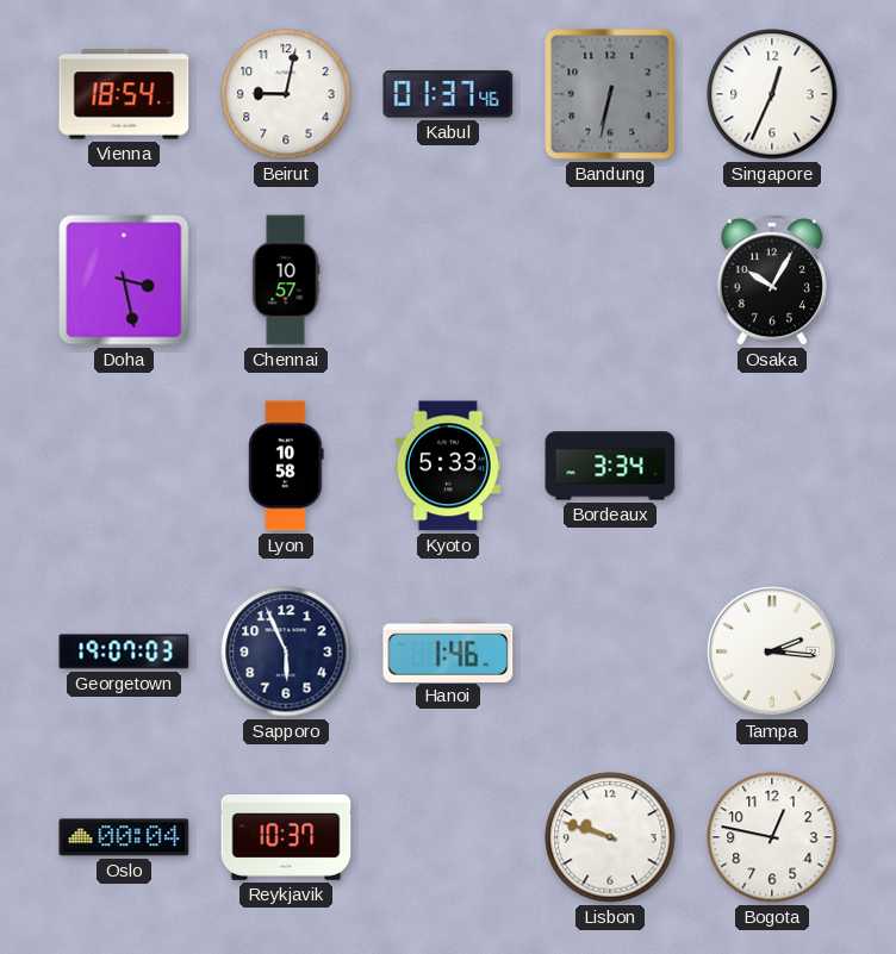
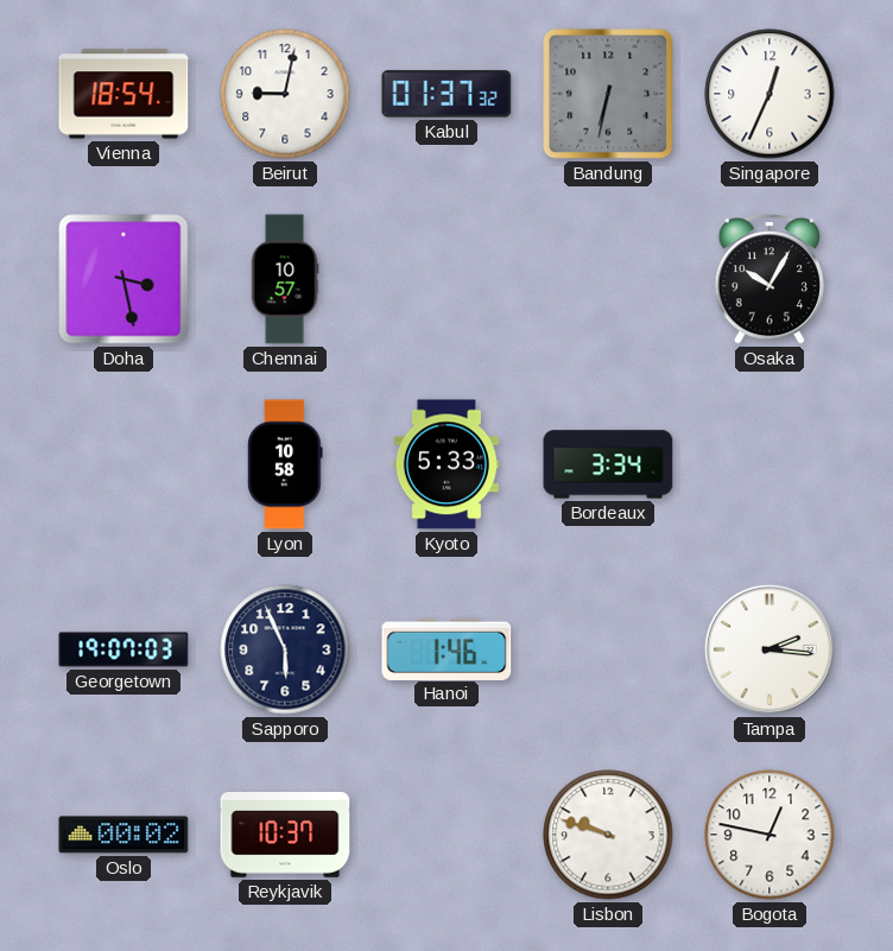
Kabul: 01:37:46 -> 01:37:32 (446, 94)
Oslo: 00:04 -> 00:02 (123, 835)
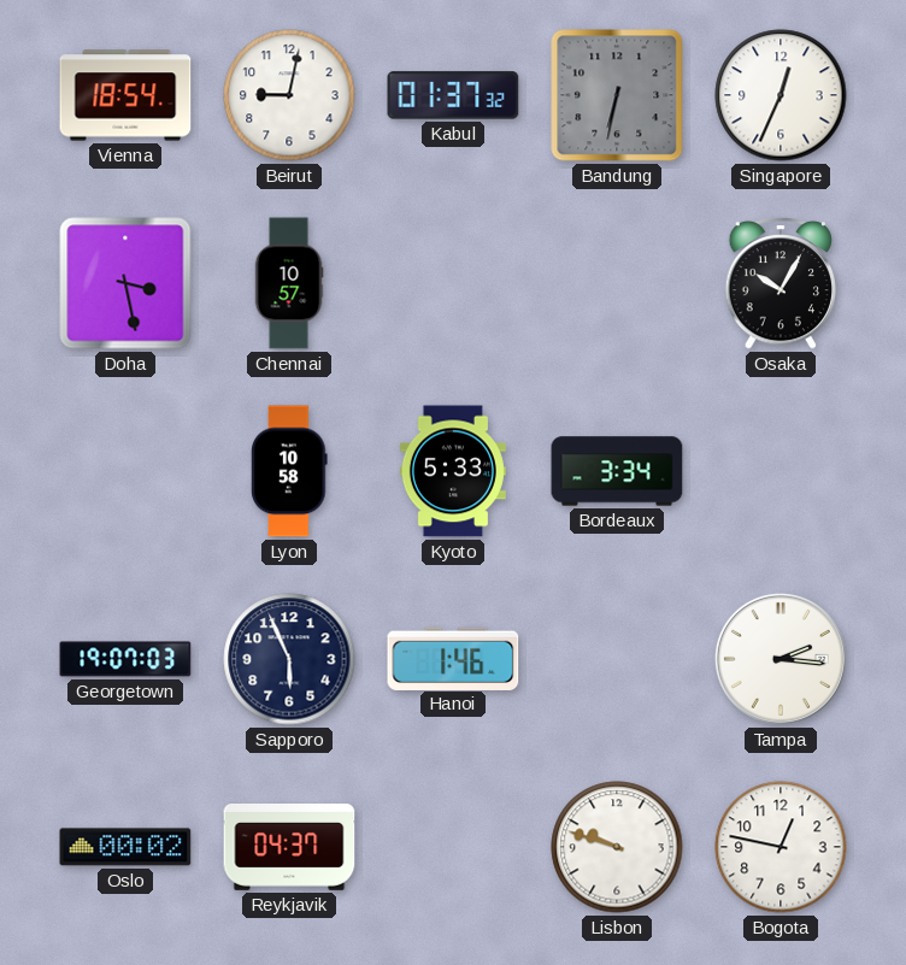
Reykjavik: 10:37 -> 04:37 (289, 848)
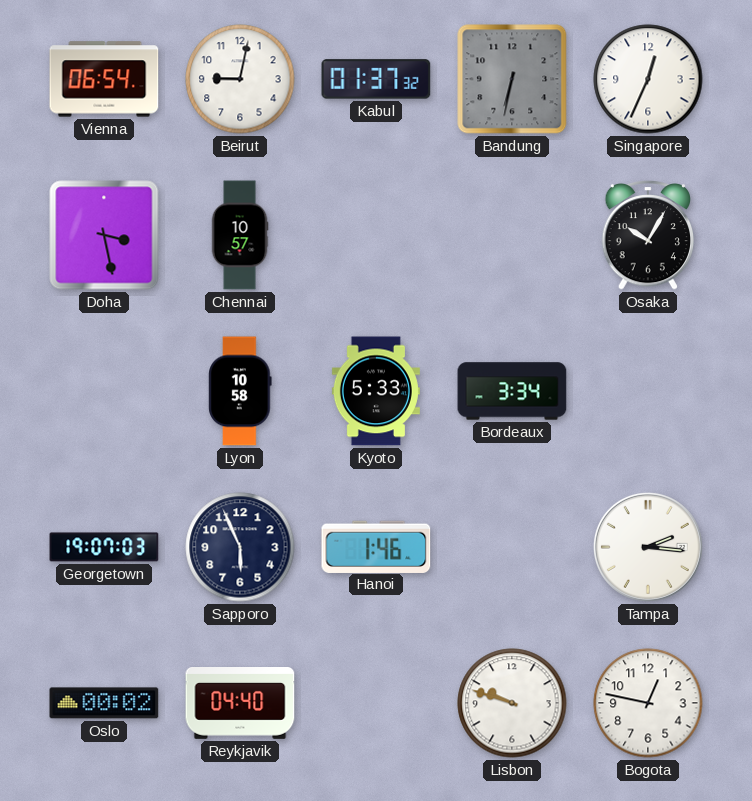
Vienna: 18:54 -> 06:54 (104, 79)
Reykjavik: 04:37 -> 04:40 (240, 704)
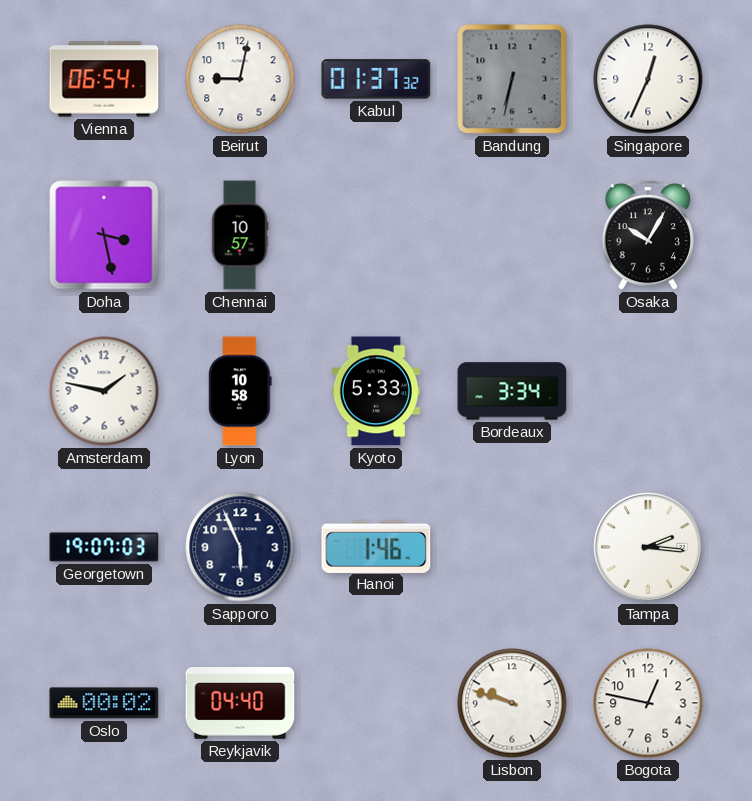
Amsterdam: none -> 1:47 (104, 391)
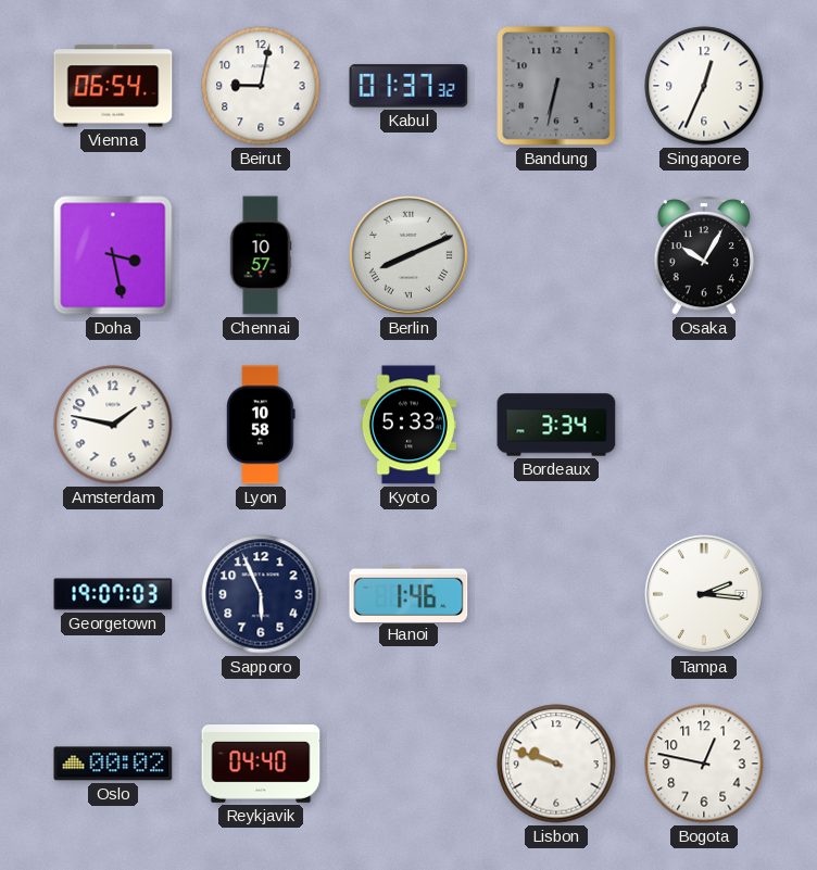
Berlin: none -> 8:11 (409, 255)
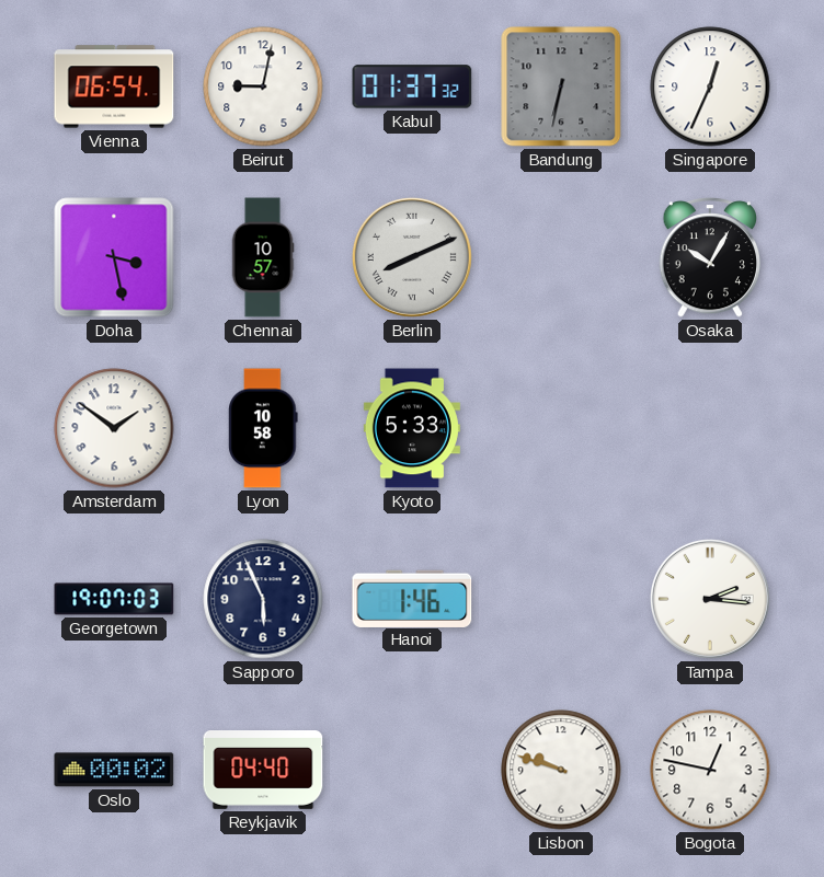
Amsterdam: 1:47 -> 1:51 (114, 428)
Bordeaux: 3:34 -> none (556, 425)
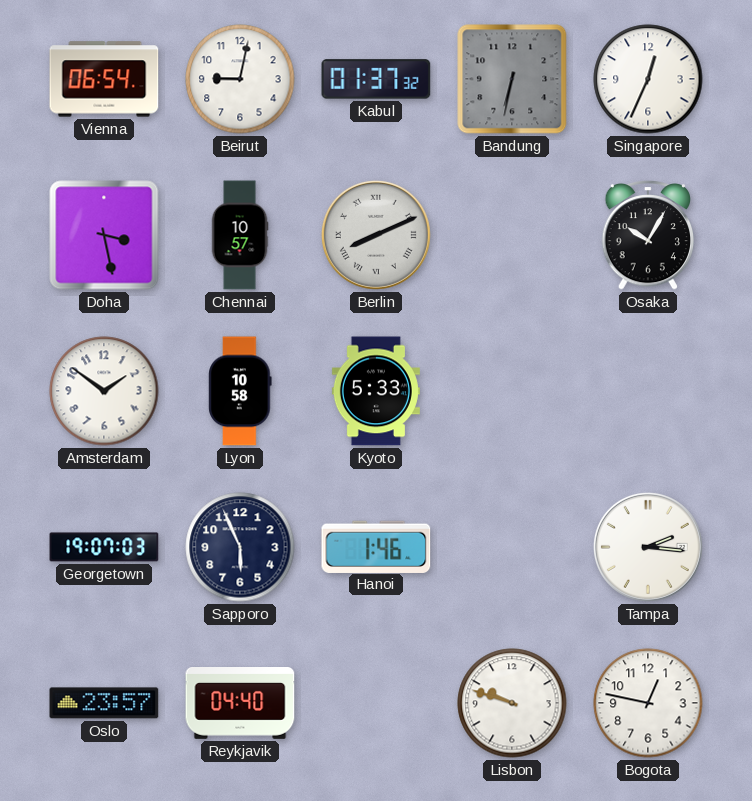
Oslo: 00:02 -> 23:57 (104, 703)
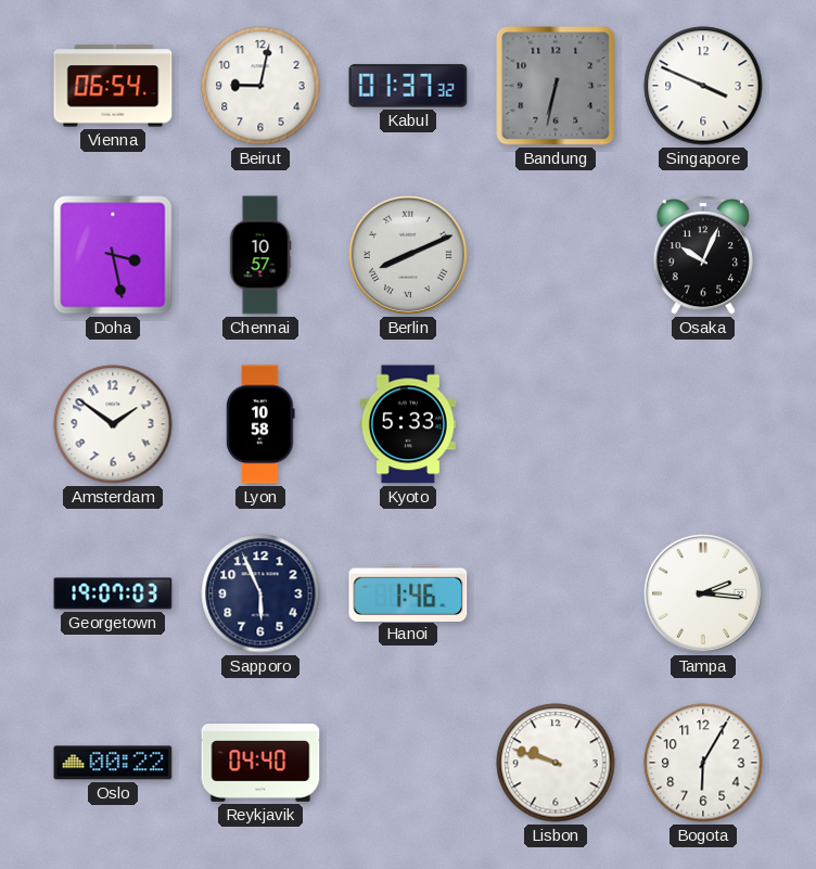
Singapore: 12:34 -> 3:49 (703, 86)
Osaka: 10:05 -> 10:04 (702, 256)
Oslo: 23:57 -> 00:22 (113, 763)
Bogota: 12:47 -> 6:05 (703, 763)
